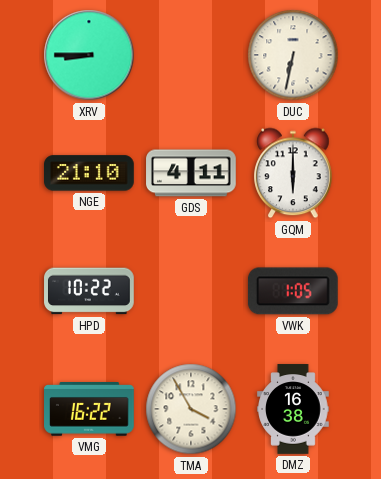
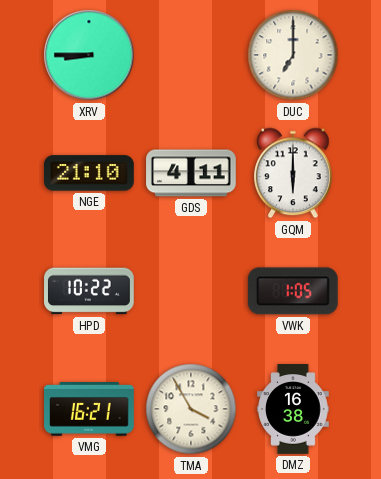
DUC: 6:32 -> 7:00 (293, 55)
VMG: 16:22 -> 16:21 (89, 409)
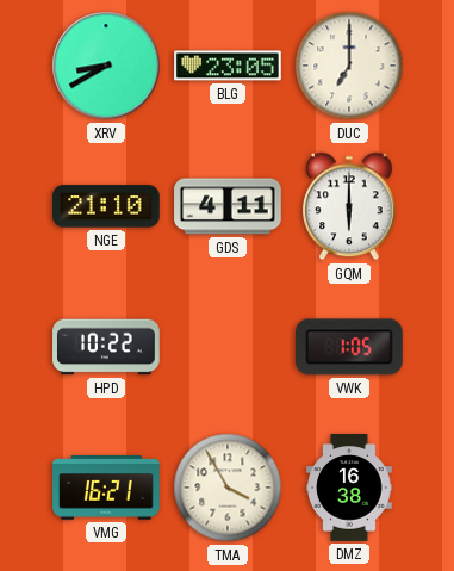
XRV: 8:45 -> 8:40 (106, 66)
BLG: none -> 23:05 (228, 66)
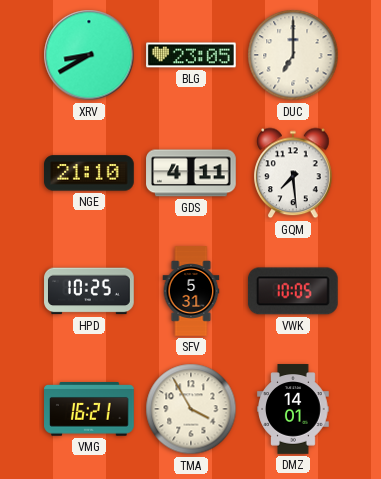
GQM: 6:00 -> 7:29 (293, 173)
HPD: 10:22 -> 10:25 (89, 291)
SFV: none -> 5:31 (191, 291)
VWK: 1:05 -> 10:05 (293, 291)
DMZ: 16:38 -> 14:01 (293, 409)
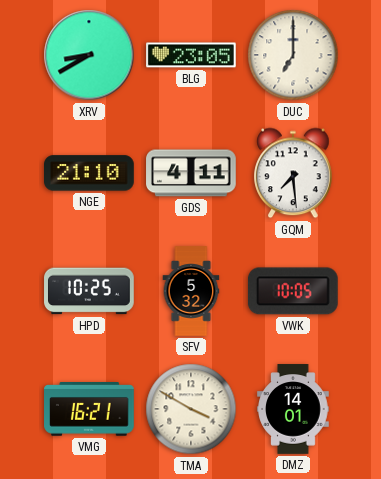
SFV: 5:31 -> 5:32 (191, 291)
TMA: 3:55 -> 3:50 (191, 409)
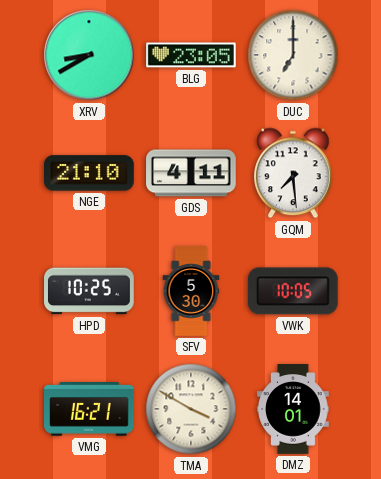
SFV: 5:32 -> 5:30 (191, 291)
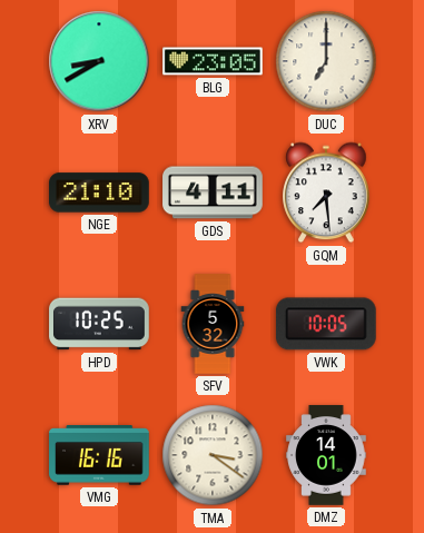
SFV: 5:30 -> 5:32 (213, 324)
VMG: 16:21 -> 16:16 (99, 455)
TMA: 3:50 -> 3:21 (213, 455)
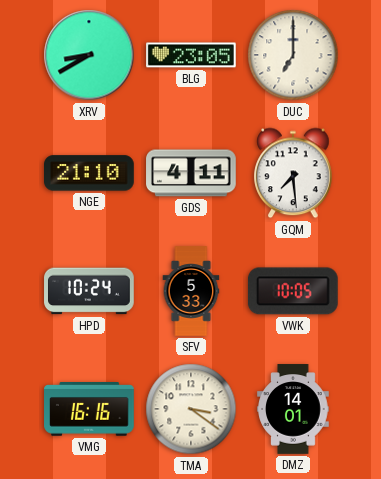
HPD: 10:25 -> 10:24 (89, 291)
SFV: 5:32 -> 5:33 (191, 291)
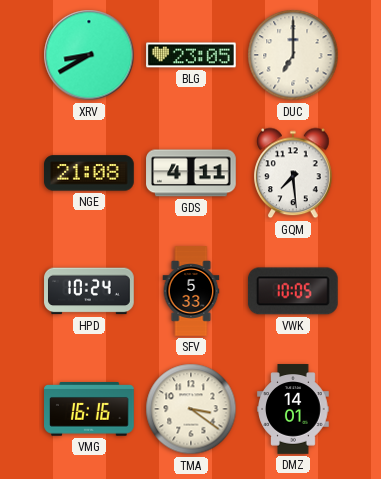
NGE: 21:10 -> 21:08 (90, 173)
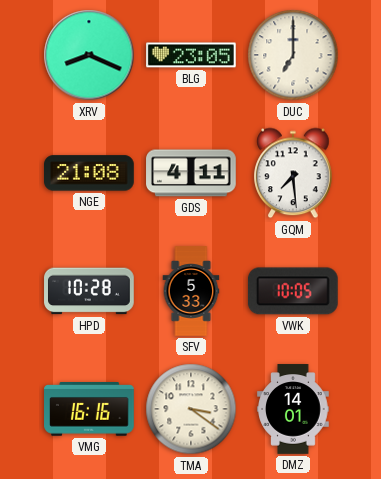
XRV: 8:40 -> 8:19 (89, 55)
HPD: 10:24 -> 10:28 (89, 291)
